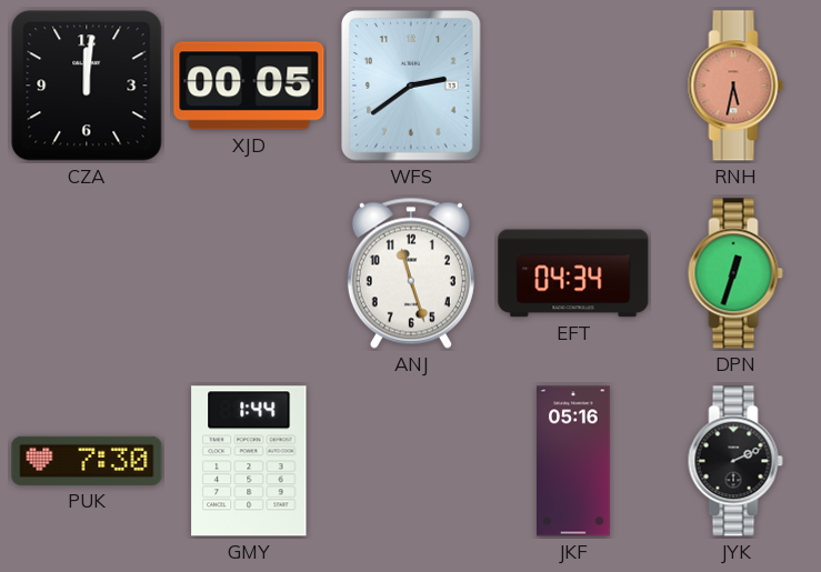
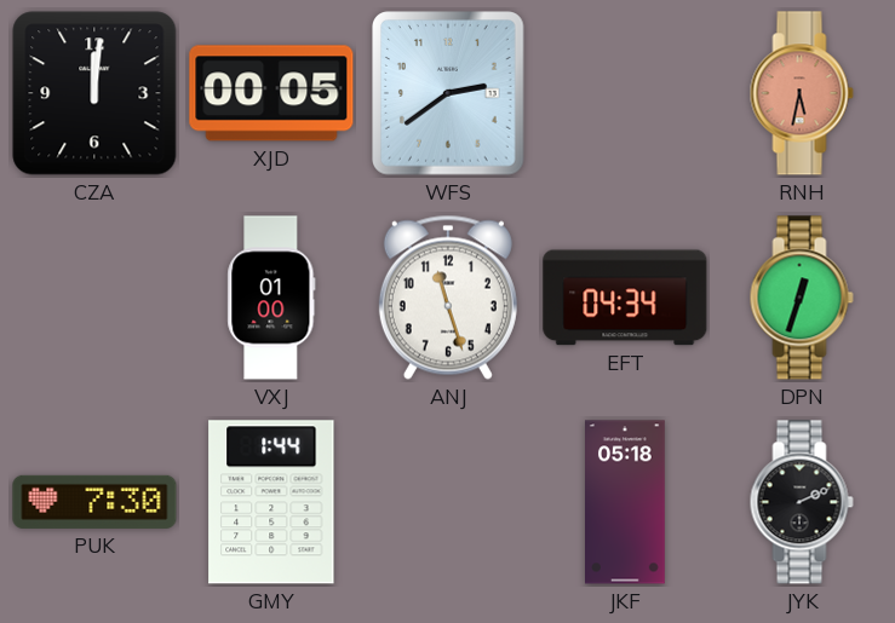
VXJ: none -> 01:00 (271, 298)
JKF: 05:16 -> 05:18 (626, 502)
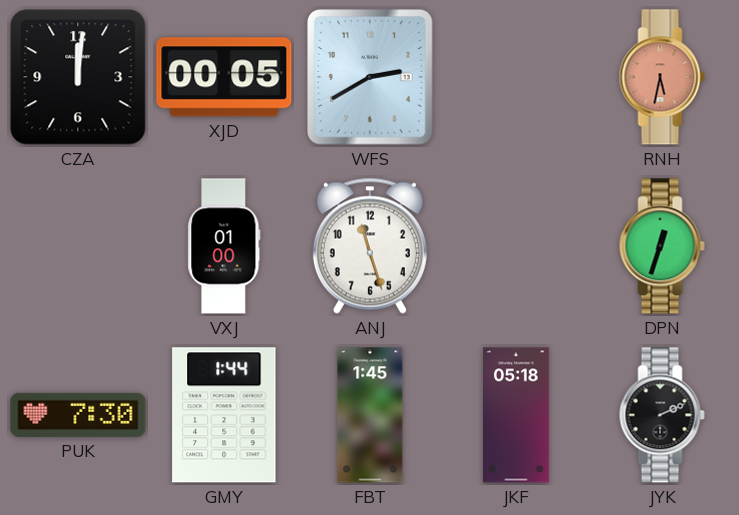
WFS: 2:39 -> 2:40 (371, 77)
EFT: 04:34 -> none (625, 298)
FBT: none -> 1:45 (370, 415)
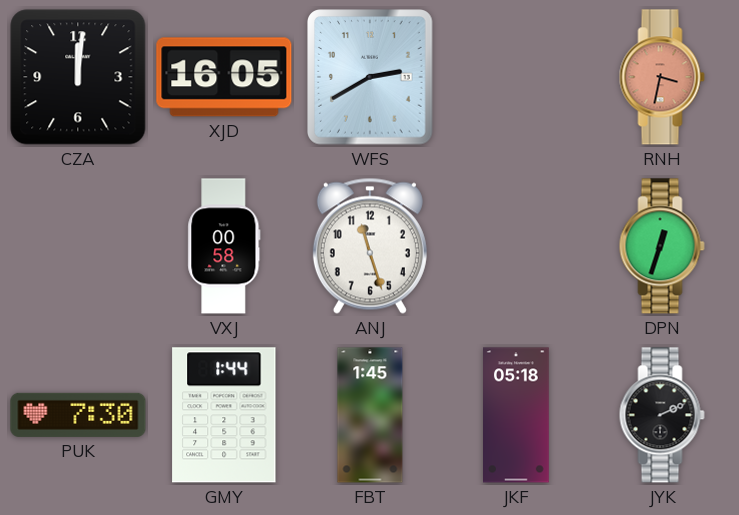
XJD: 00:05 -> 16:05 (224, 77)
RNH: 5:32 -> 3:32 (662, 77)
VXJ: 01:00 -> 00:58 (224, 246)
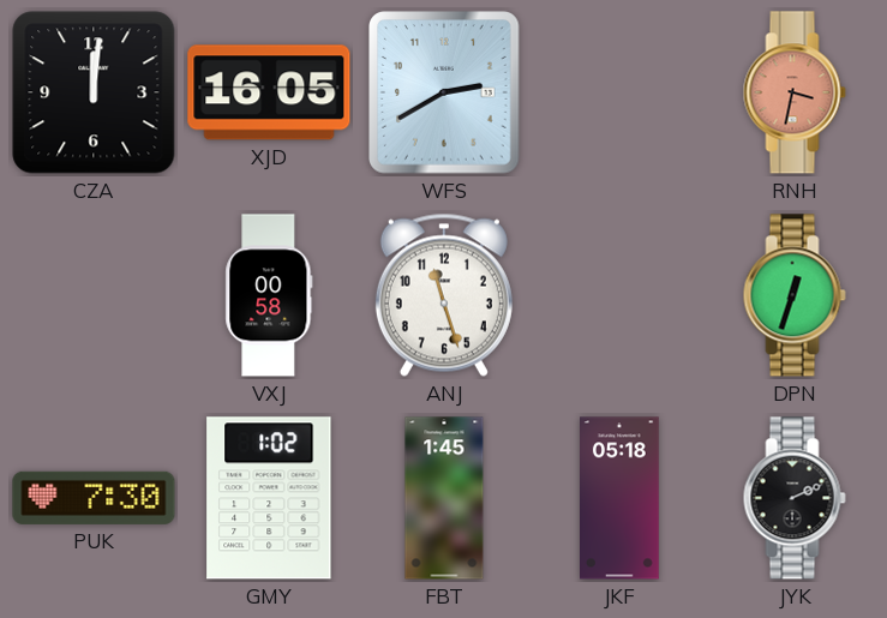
GMY: 1:44 -> 1:02 (269, 498)
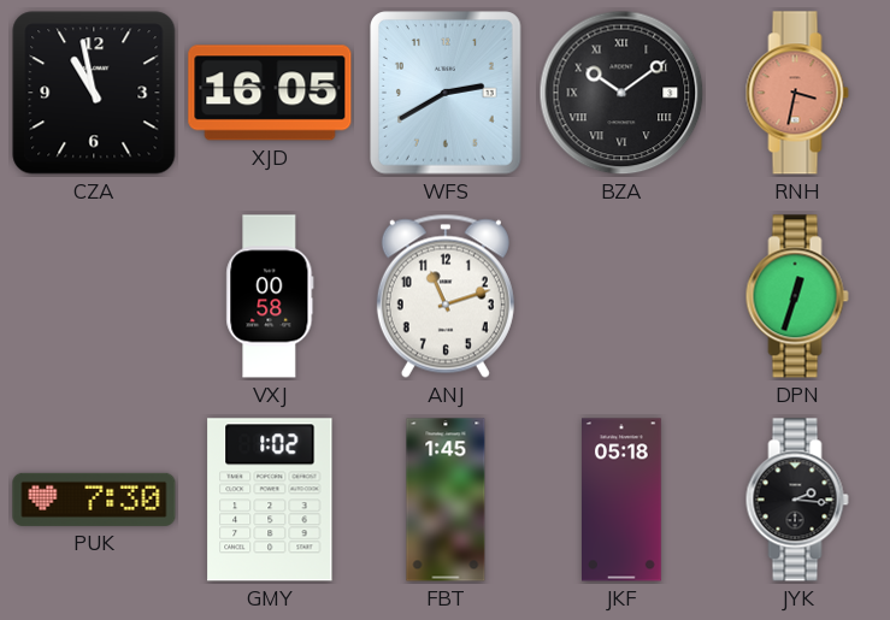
CZA: 12:01 -> 10:58 (94, 93)
BZA: none -> 10:09 (621, 93)
ANJ: 11:27 -> 11:12 (446, 296)
JYK: 2:11 -> 2:16 (797, 500)
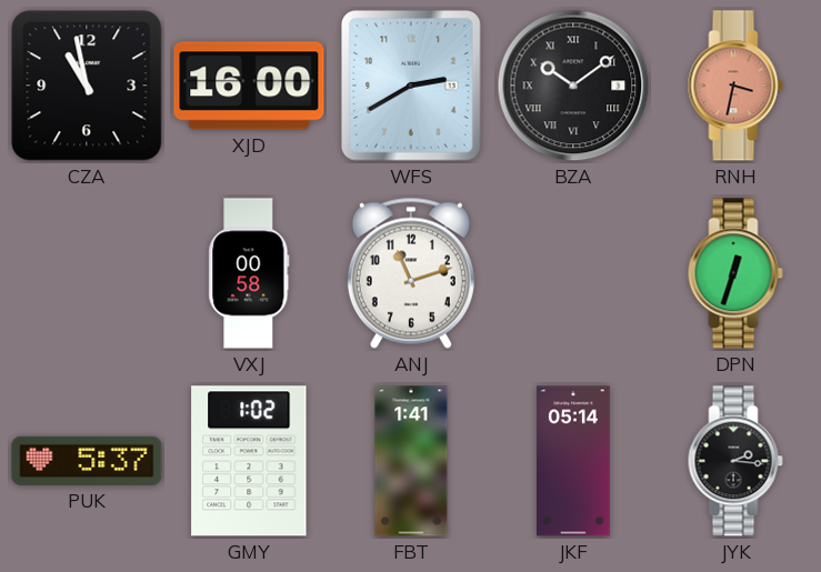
XJD: 16:05 -> 16:00 (249, 86)
PUK: 7:30 -> 5:37 (87, 461)
FBT: 1:45 -> 1:41 (411, 461)
JKF: 05:18 -> 05:14 (574, 461)
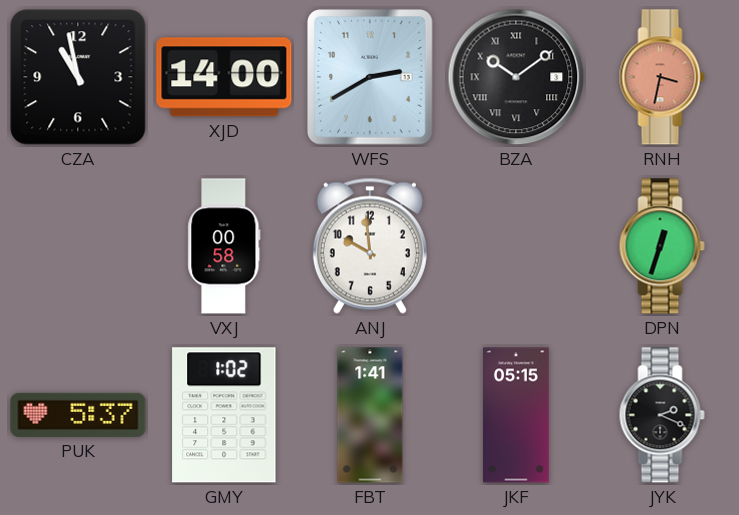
XJD: 16:00 -> 14:00 (224, 77)
ANJ: 11:12 -> 9:59 (370, 246)
JKF: 05:14 -> 05:15 (517, 415)
JYK: 2:16 -> 2:19 (662, 415)
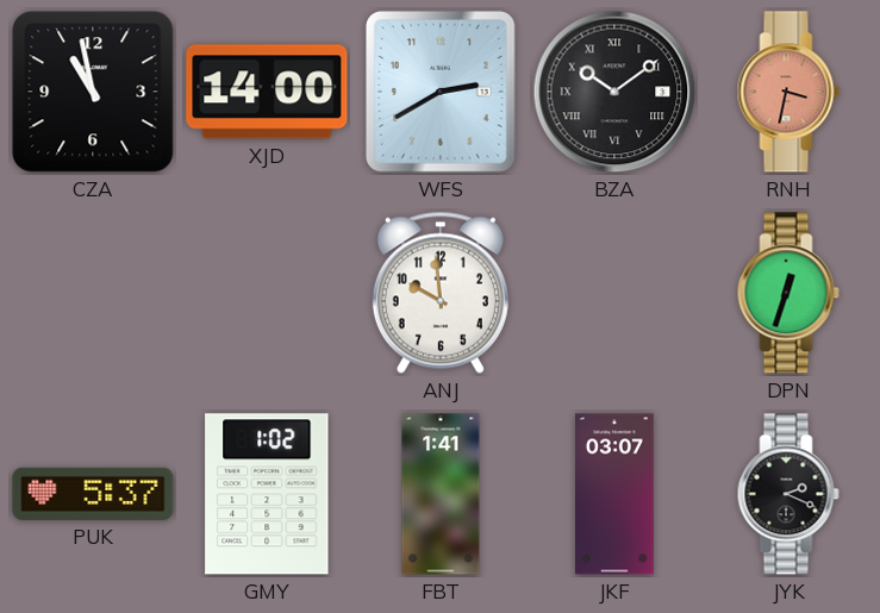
VXJ: 00:58 -> none (224, 246)
JKF: 05:15 -> 03:07 (616, 494)
